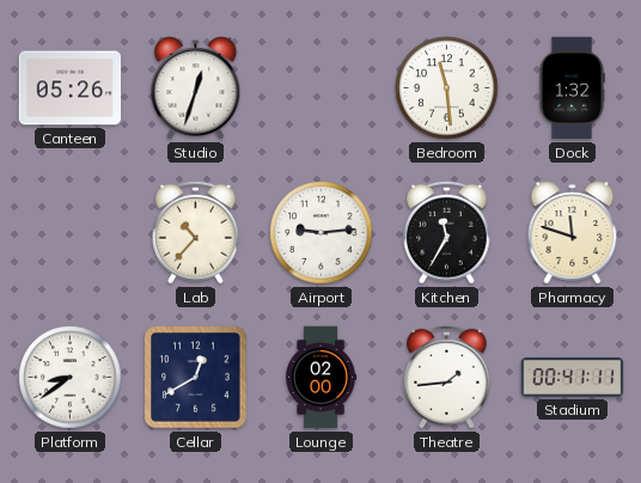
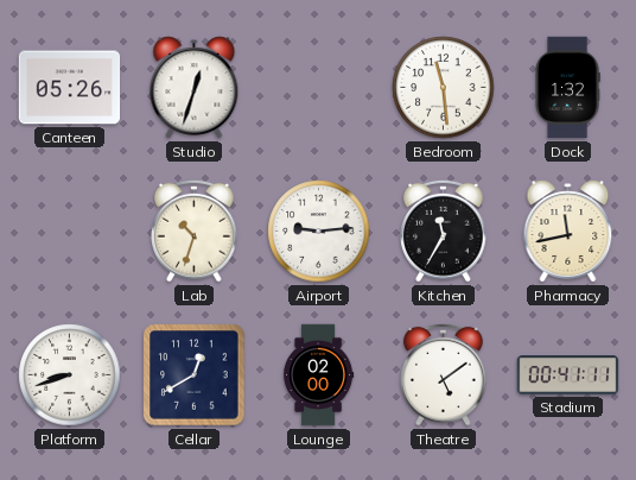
Lab: 10:37 -> 10:33 (195, 230)
Pharmacy: 11:48 -> 11:43 (568, 232)
Platform: 8:39 -> 8:42 (70, 375)
Theatre: 1:44 -> 5:09 (444, 374)
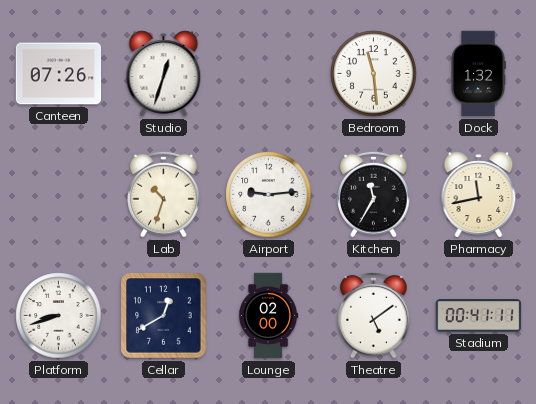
Canteen: 05:26 -> 07:26 (59, 74)
